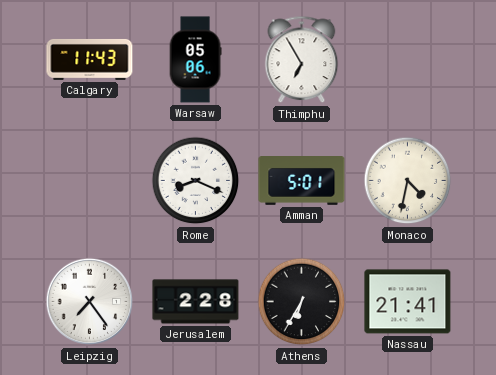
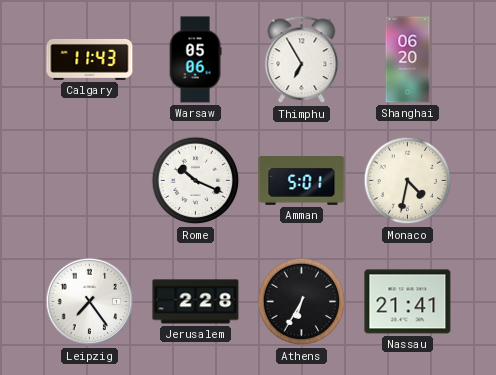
Shanghai: none -> 06:20 (408, 60)
Rome: 8:19 -> 10:19 (196, 181)
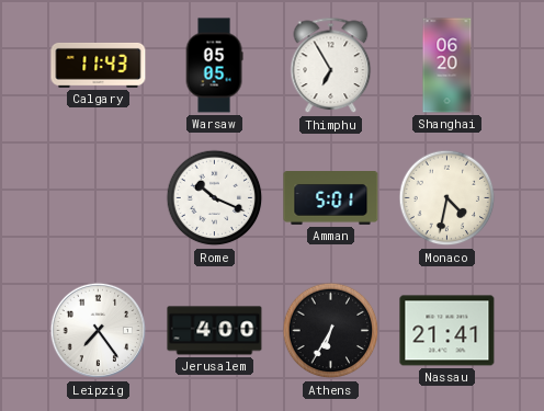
Warsaw: 05:06 -> 05:05 (214, 66)
Jerusalem: 2:28 -> 4:00 (215, 331)
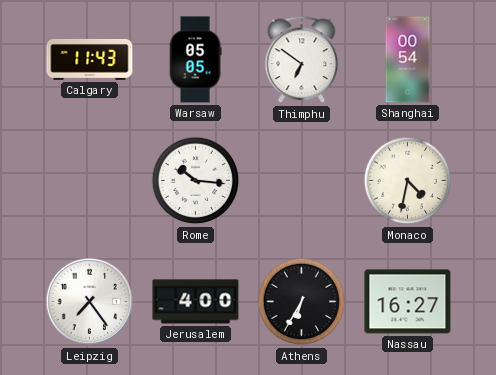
Thimphu: 6:55 -> 6:51 (302, 60)
Shanghai: 06:20 -> 00:54 (408, 60)
Rome: 10:19 -> 10:16 (196, 181)
Amman: 5:01 -> none (331, 198)
Nassau: 21:41 -> 16:27 (408, 302)
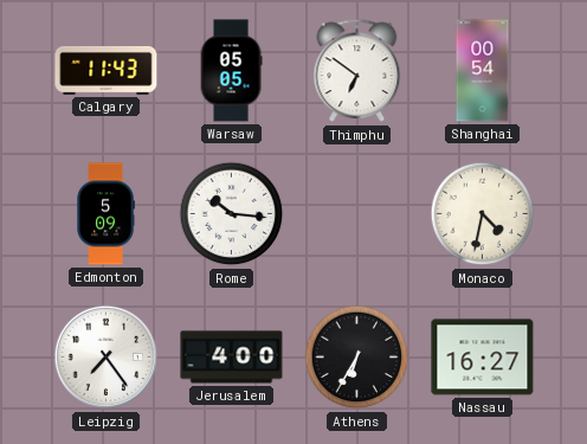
Edmonton: none -> 5:09 (105, 214)
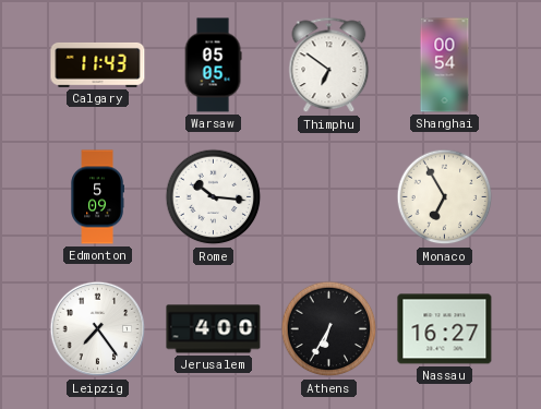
Monaco: 4:32 -> 6:55 (445, 197)
